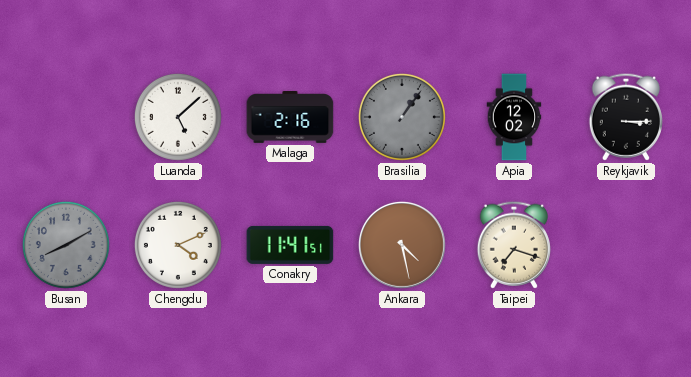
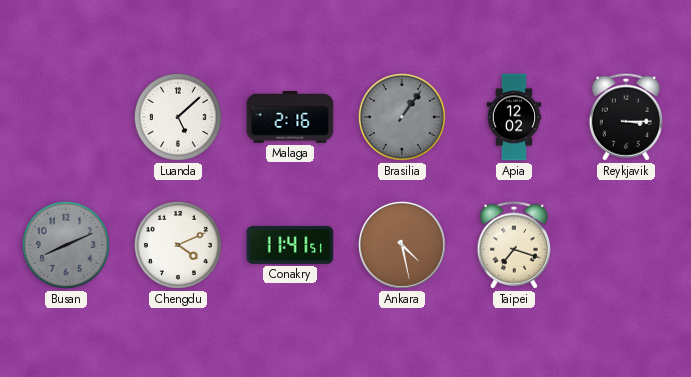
Busan: 8:10 -> 8:11 (66, 245)
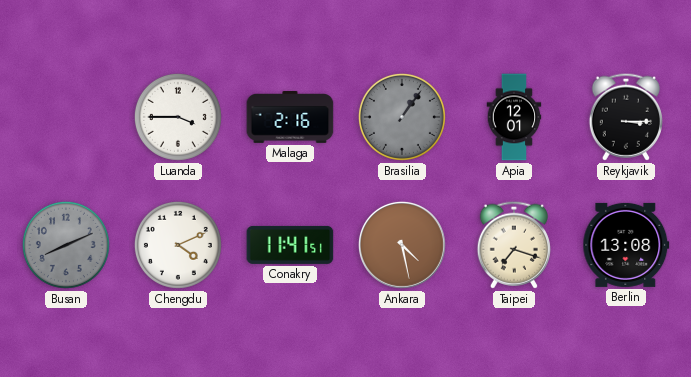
Luanda: 5:08 -> 3:45 (178, 117)
Apia: 12:02 -> 12:01 (514, 117)
Berlin: none -> 13:08 (626, 245)
